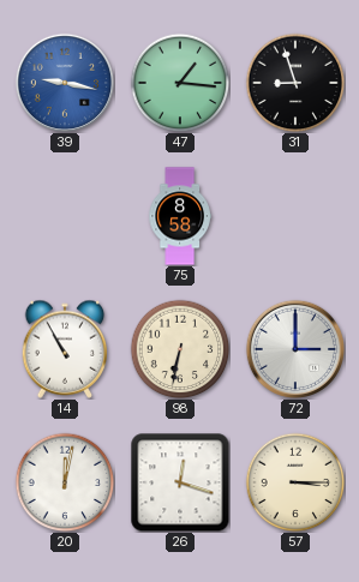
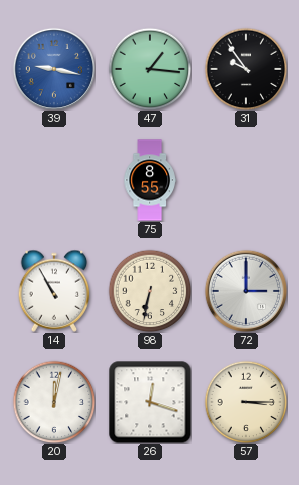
31: 8:57 -> 9:54 (246, 69)
75: 8:58 -> 8:55 (150, 180)
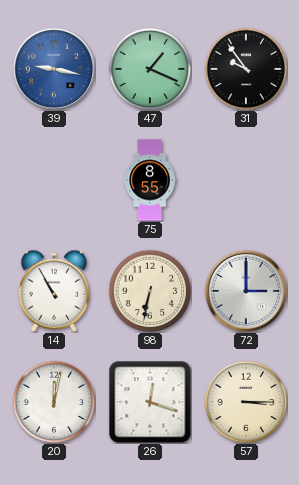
47: 1:16 -> 1:19 (150, 69)
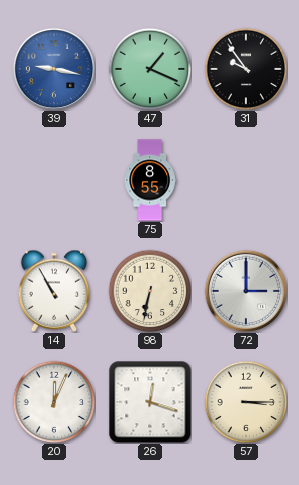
20: 12:02 -> 12:04 (54, 402)
